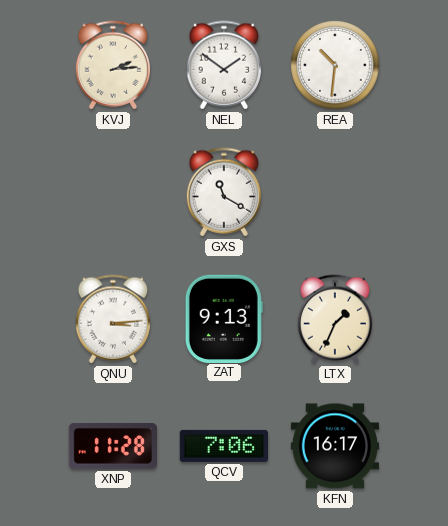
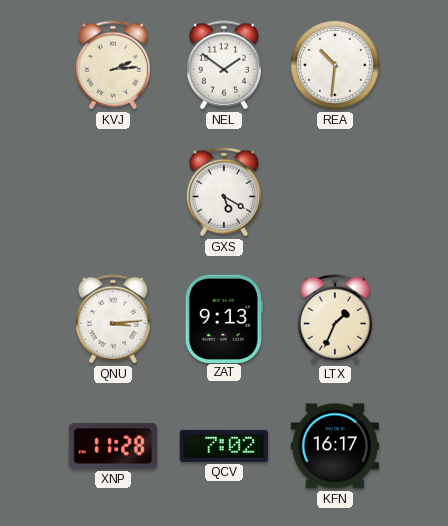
GXS: 11:20 -> 5:20 (223, 192)
QCV: 7:06 -> 7:02 (223, 446)
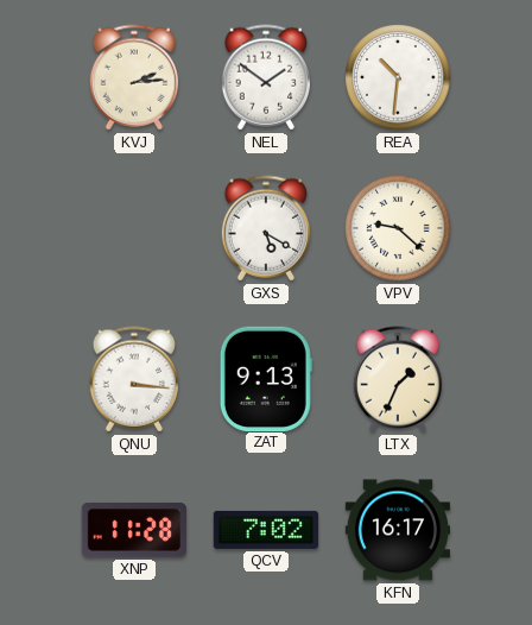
VPV: none -> 9:22 (398, 228)
QNU: 3:14 -> 3:16 (133, 379)
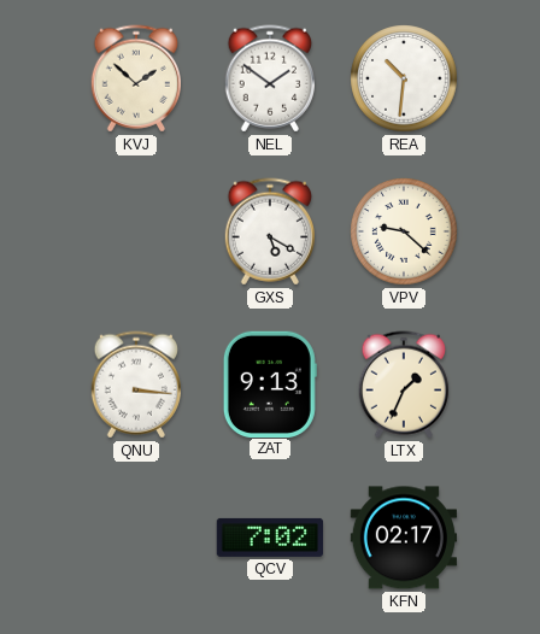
KVJ: 2:14 -> 1:52 (135, 78)
XNP: 11:28 -> none (134, 530)
KFN: 16:17 -> 02:17 (403, 538)
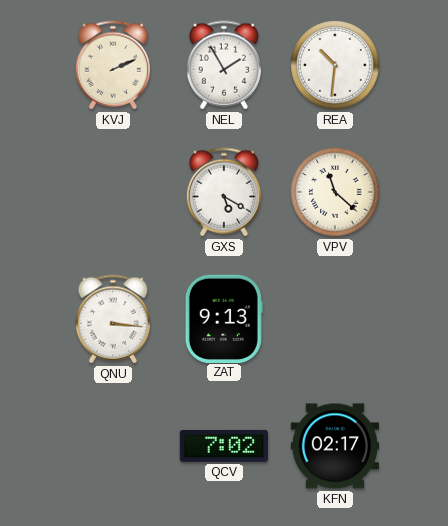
KVJ: 1:52 -> 2:11 (112, 65)
NEL: 1:51 -> 1:55 (223, 65)
VPV: 9:22 -> 11:22 (335, 192)
LTX: 1:34 -> none (403, 384)
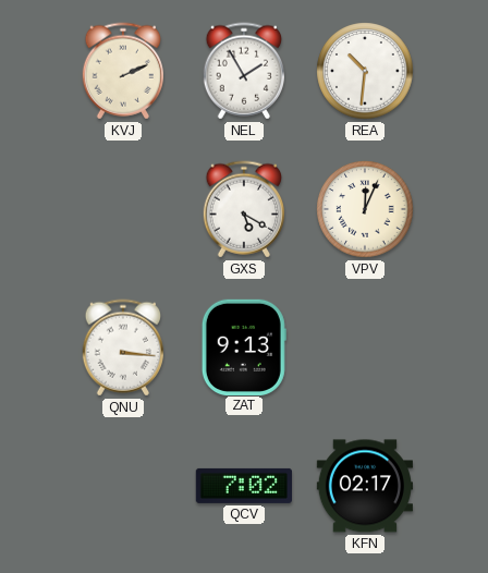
VPV: 11:22 -> 12:04 (365, 209)
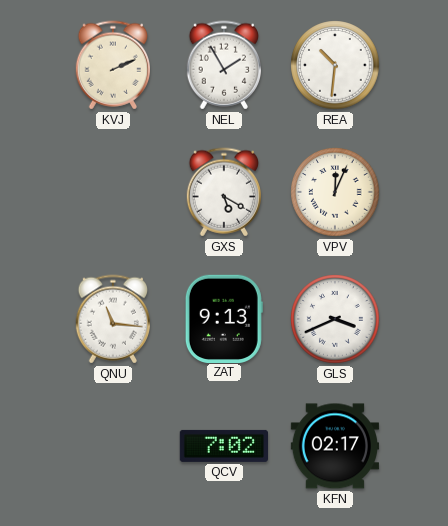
QNU: 3:16 -> 11:16 (112, 319)
GLS: none -> 3:41 (335, 319)
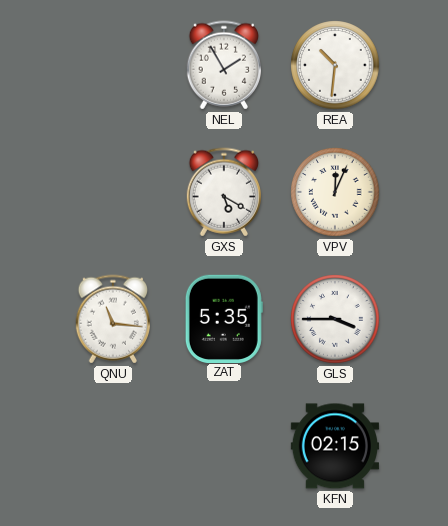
KVJ: 2:11 -> none (112, 65)
ZAT: 9:13 -> 5:35 (224, 318)
GLS: 3:41 -> 3:45 (335, 319)
QCV: 7:02 -> none (223, 446)
KFN: 02:17 -> 02:15 (334, 446)
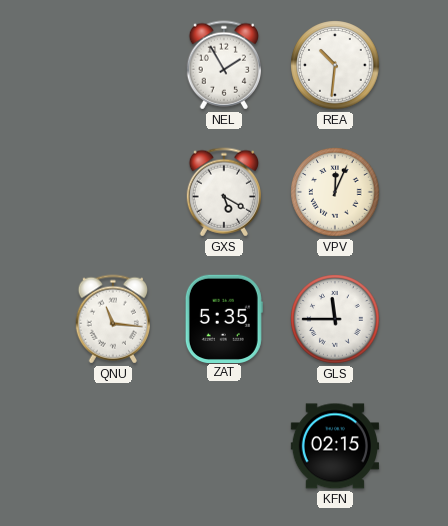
GLS: 3:45 -> 11:45 (335, 319)
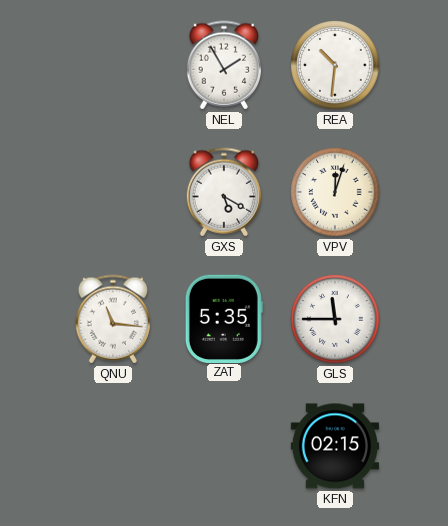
VPV: 12:04 -> 12:03 (335, 192)
